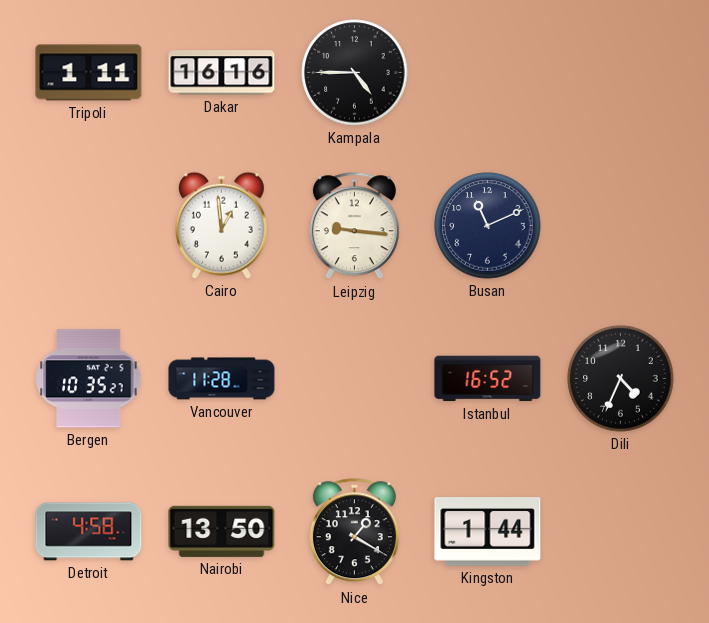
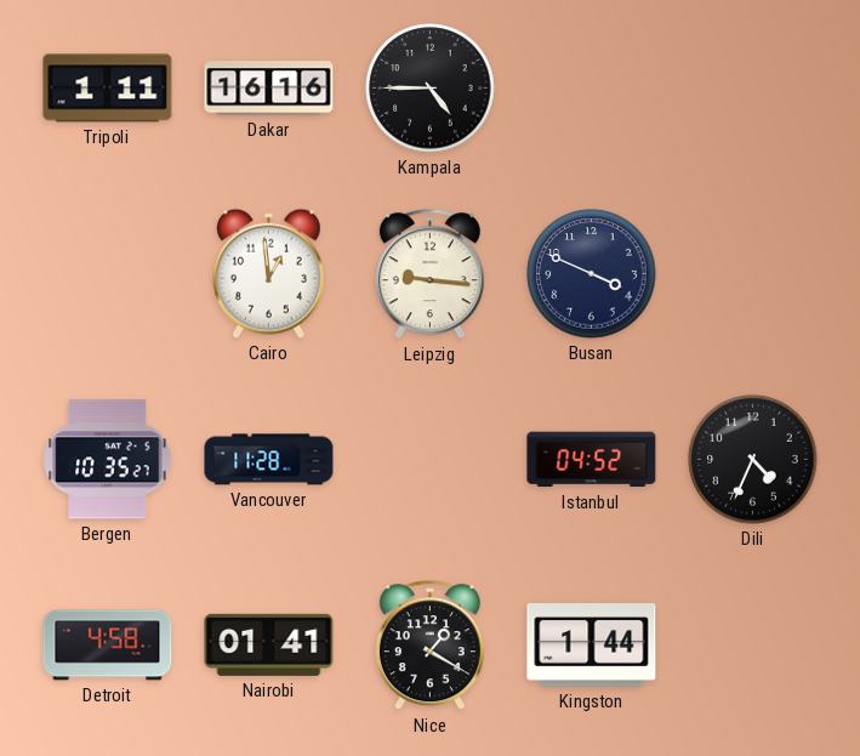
Busan: 11:11 -> 3:49 (592, 274)
Istanbul: 16:52 -> 04:52 (592, 460)
Nairobi: 13:50 -> 01:41 (269, 644)
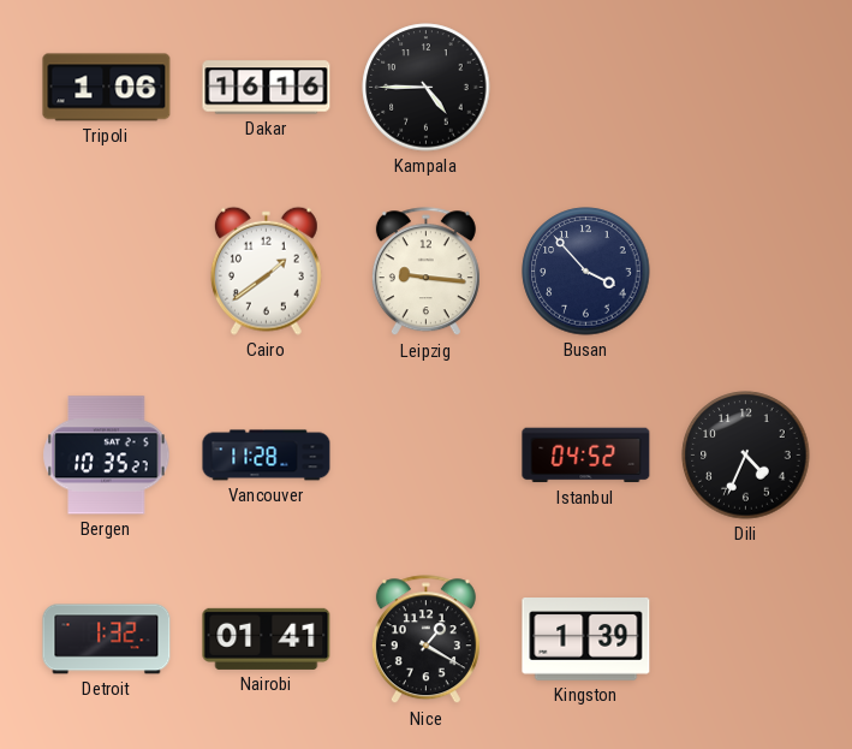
Tripoli: 1:11 -> 1:06 (107, 88)
Cairo: 12:59 -> 1:39 (266, 271)
Busan: 3:49 -> 3:53 (586, 272)
Detroit: 4:58 -> 1:32 (107, 640)
Kingston: 1:44 -> 1:39 (586, 640)
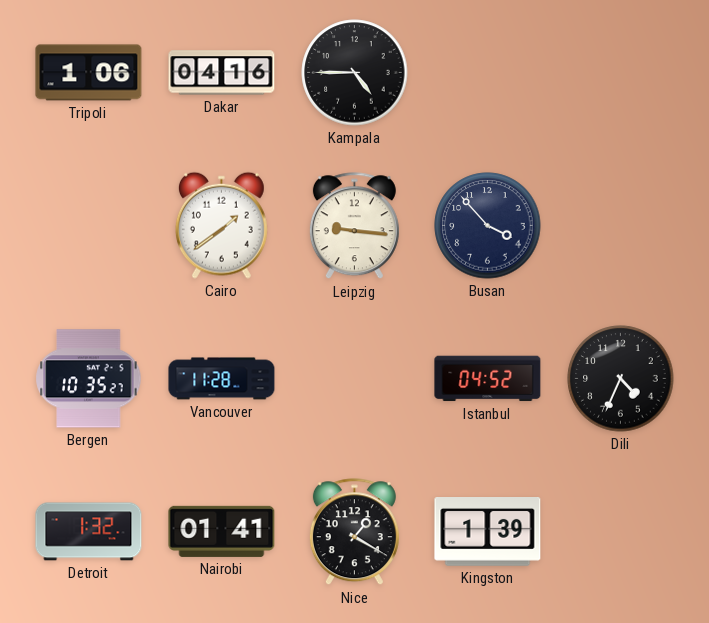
Dakar: 16:16 -> 04:16 (222, 73)
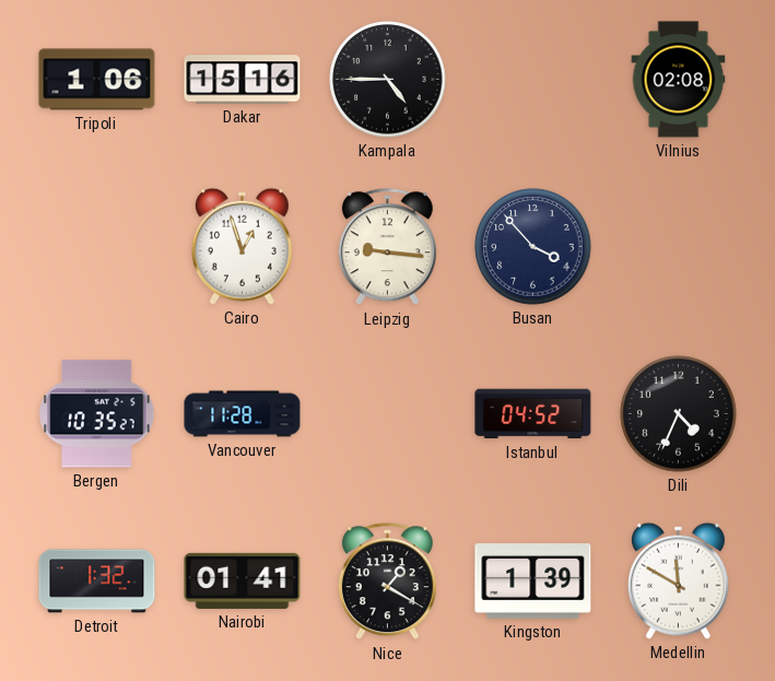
Dakar: 04:16 -> 15:16 (243, 80)
Vilnius: none -> 02:08 (679, 80)
Cairo: 1:39 -> 12:57 (242, 246)
Medellin: none -> 11:50 (678, 580)
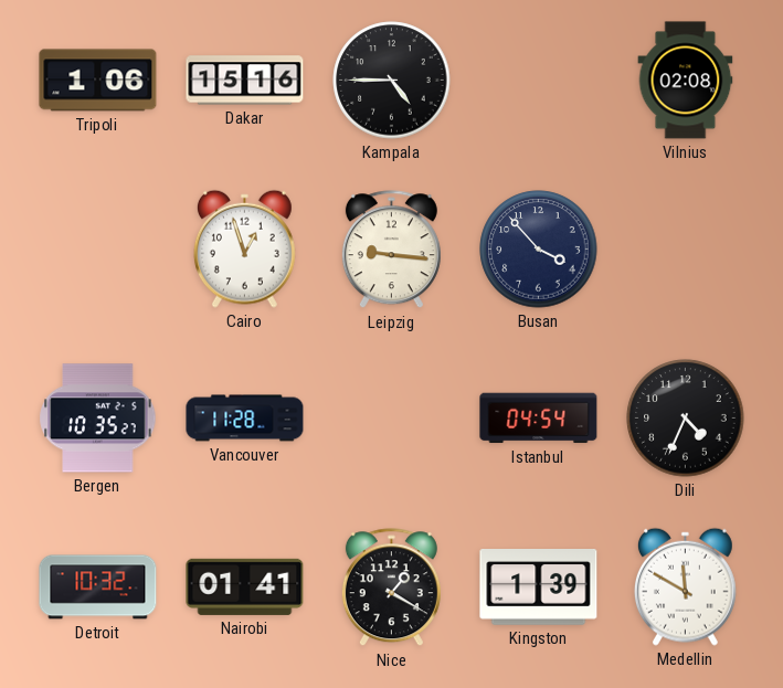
Istanbul: 04:52 -> 04:54 (539, 419)
Detroit: 1:32 -> 10:32 (98, 588)
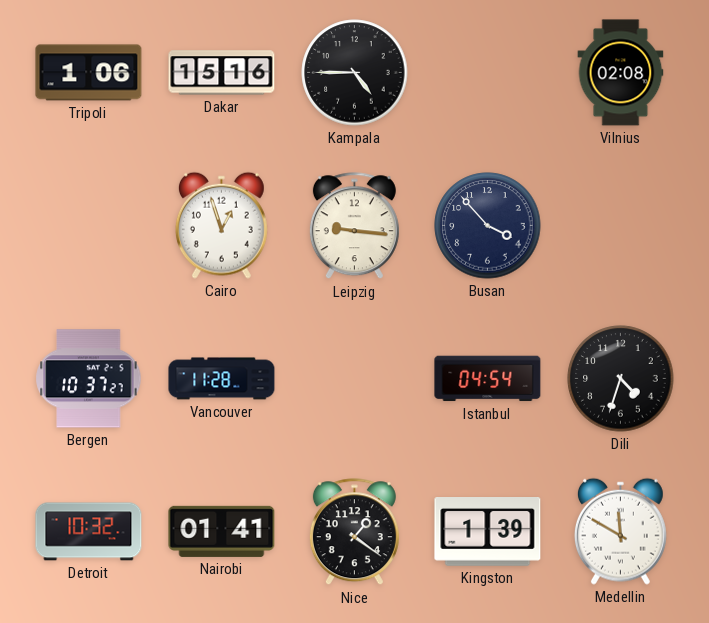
Bergen: 10:35 -> 10:37 (89, 379)
Dili: 4:34 -> 4:33 (621, 379)
Nice: 1:20 -> 1:21 (354, 532)
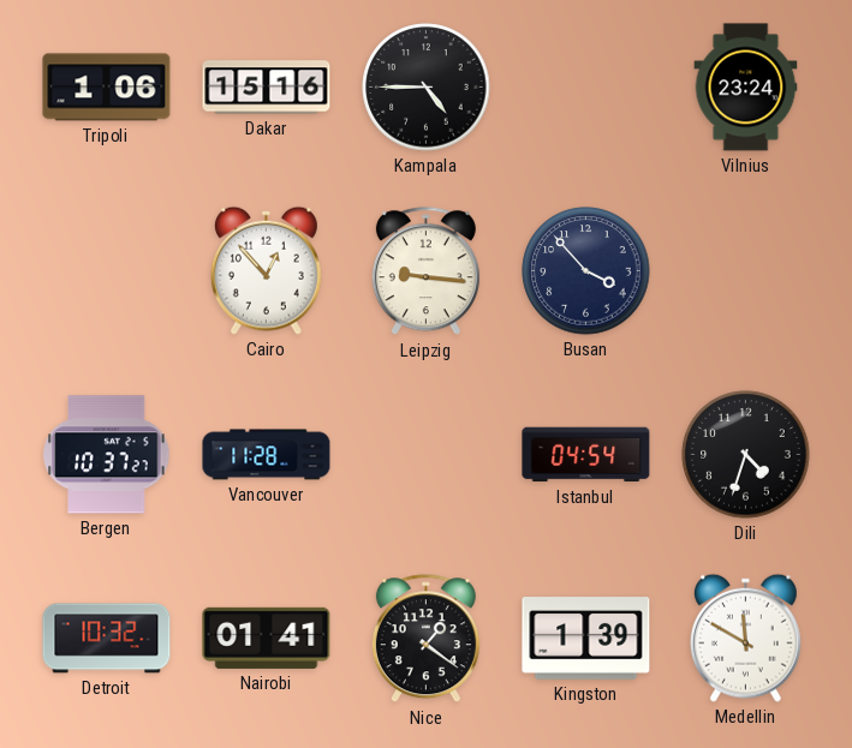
Vilnius: 02:08 -> 23:24 (746, 88)
Cairo: 12:57 -> 12:53 (266, 270)
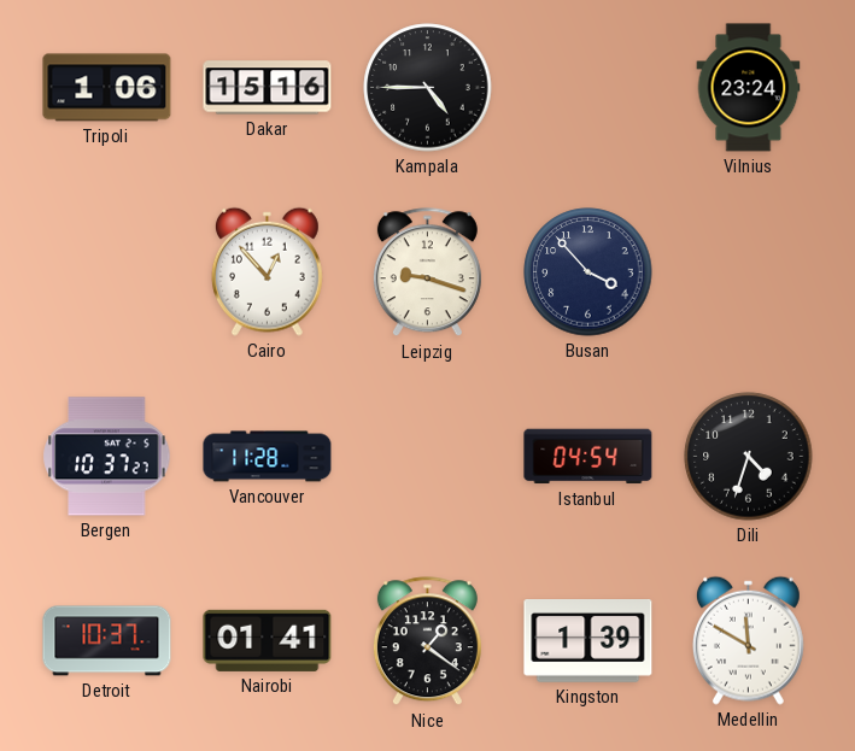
Leipzig: 9:16 -> 9:18 (427, 272)
Detroit: 10:32 -> 10:37 (107, 641)
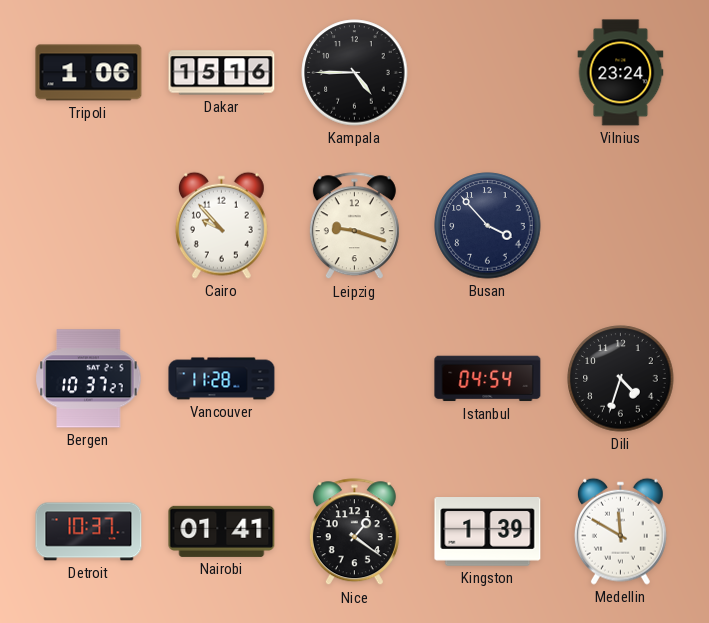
Cairo: 12:53 -> 9:53 (221, 225)
